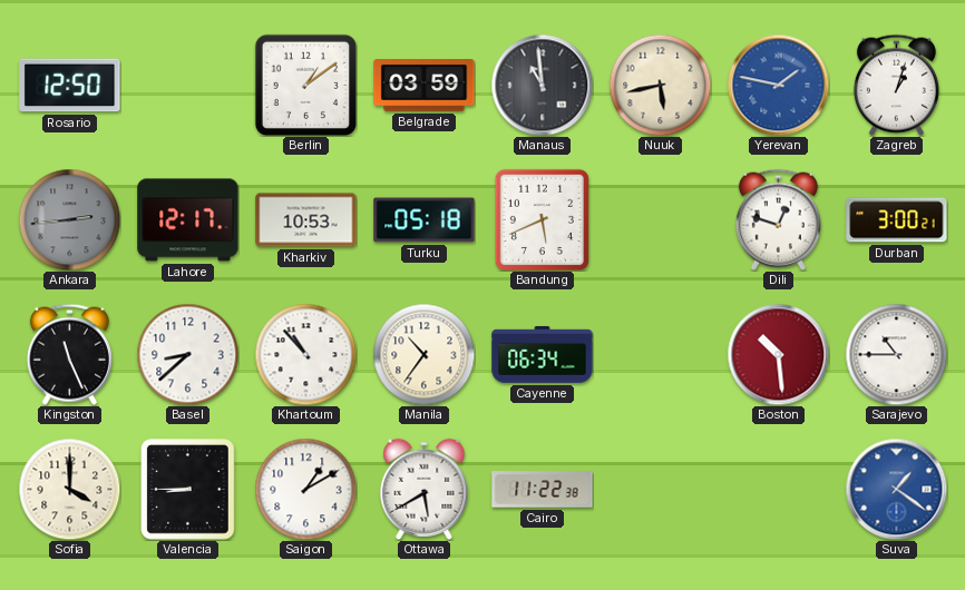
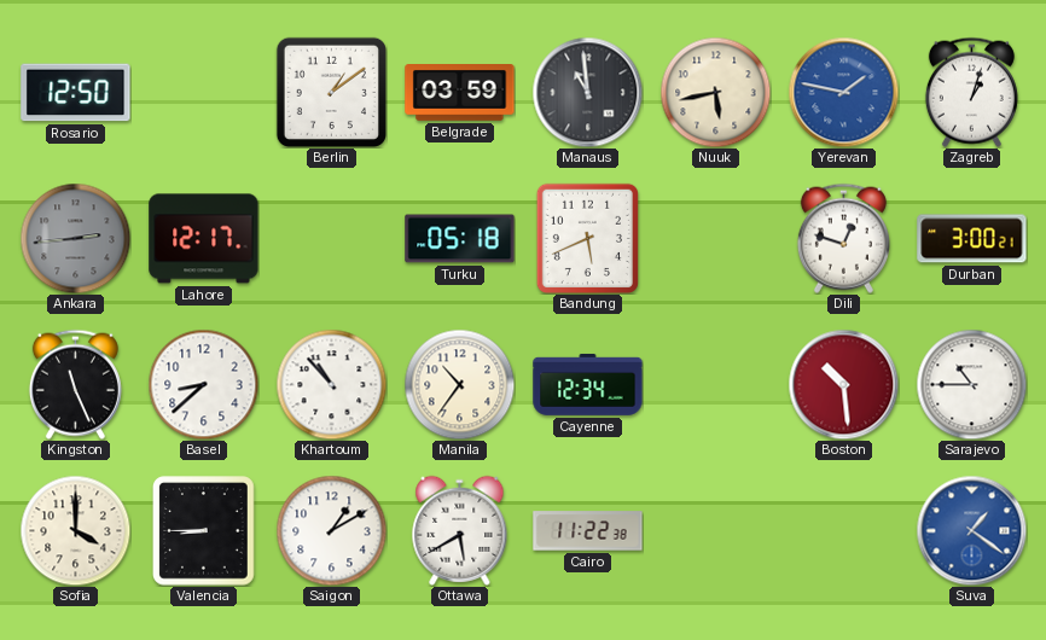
Kharkiv: 10:53 -> none (306, 220)
Cayenne: 06:34 -> 12:34 (588, 384)
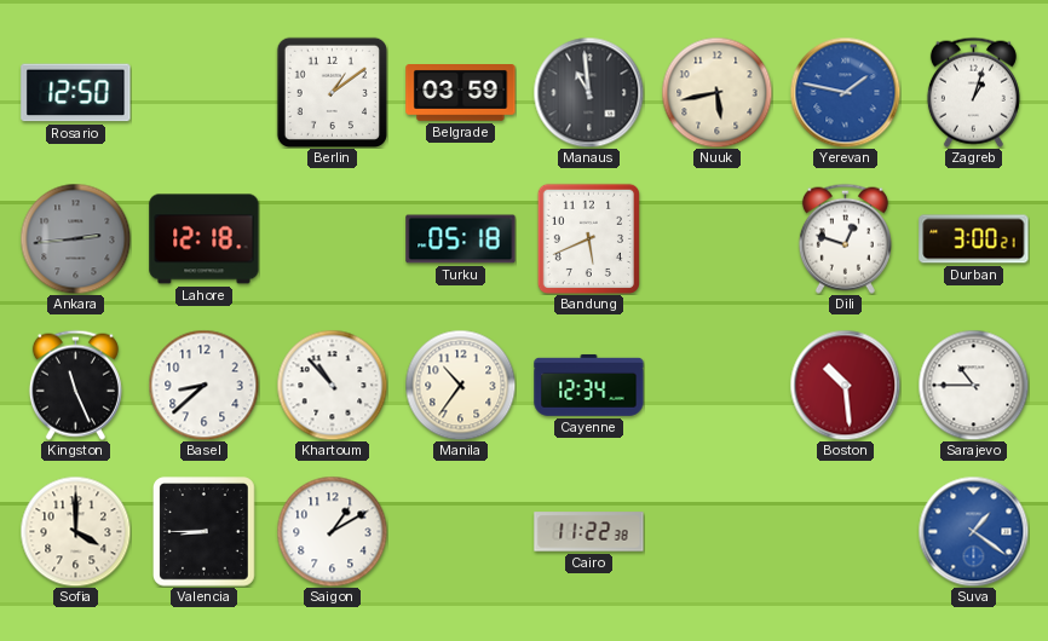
Lahore: 12:17 -> 12:18 (205, 239)
Ottawa: 5:40 -> none (460, 530)
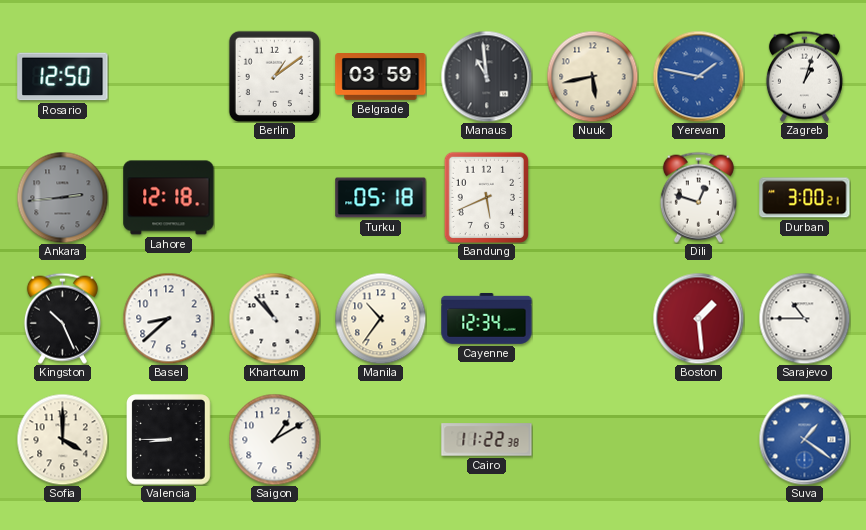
Kingston: 11:26 -> 10:26 (62, 318)
Boston: 10:29 -> 1:29 (698, 318)
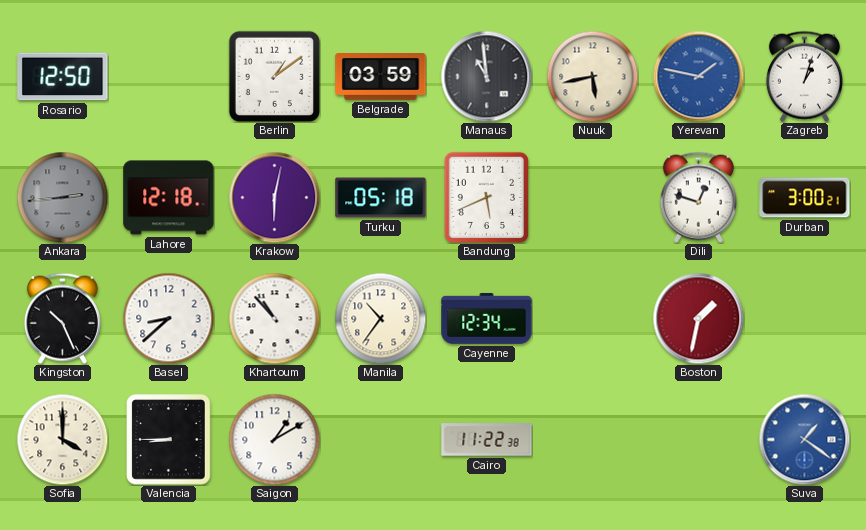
Krakow: none -> 6:02 (274, 197)
Boston: 1:29 -> 1:32 (698, 318)
Sarajevo: 10:45 -> none (804, 318)
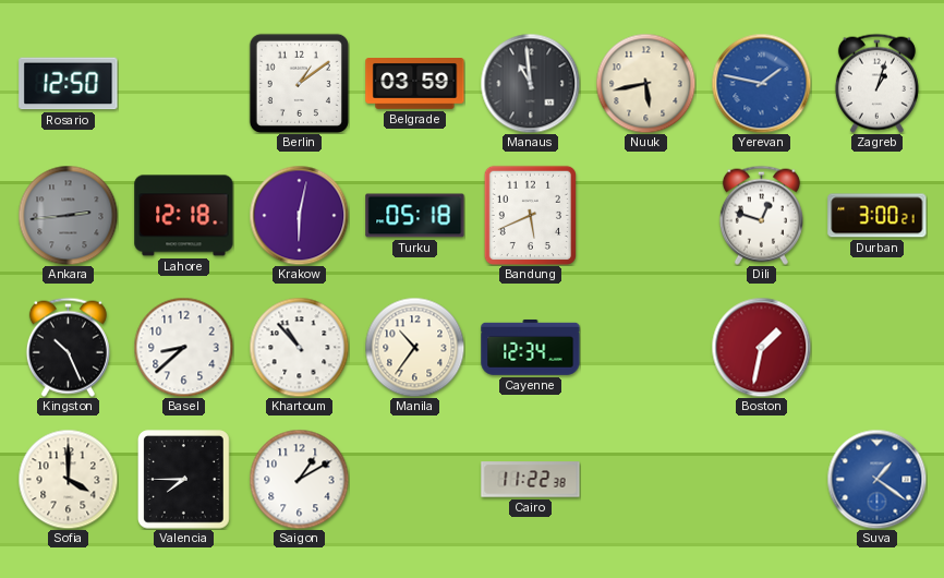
Valencia: 8:45 -> 7:45 (184, 480)
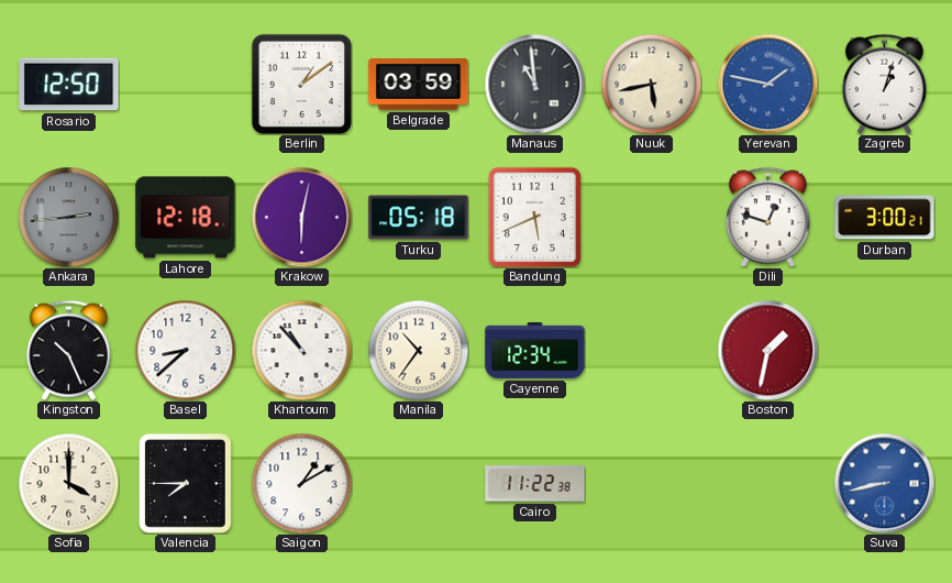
Suva: 1:21 -> 8:43 (884, 483)
